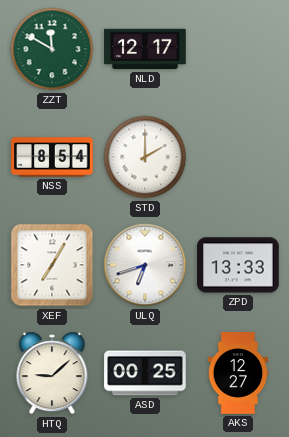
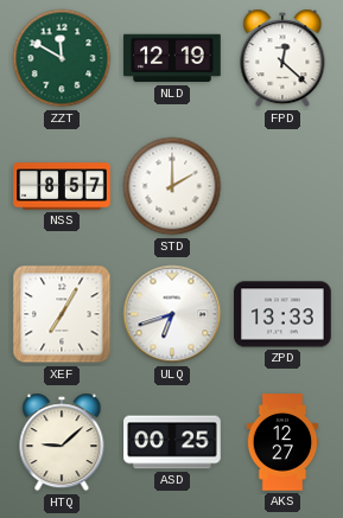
NLD: 12:17 -> 12:19 (172, 58)
FPD: none -> 12:22 (282, 58)
NSS: 8:54 -> 8:57 (62, 186)
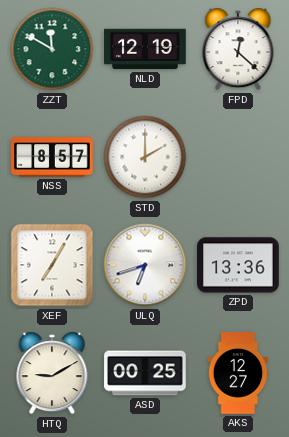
ZPD: 13:33 -> 13:36 (238, 265)
HTQ: 9:08 -> 9:10 (52, 373)
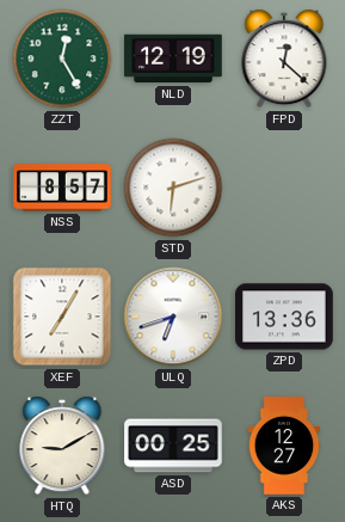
ZZT: 11:50 -> 12:25 (62, 59)
STD: 2:00 -> 6:12 (173, 188)
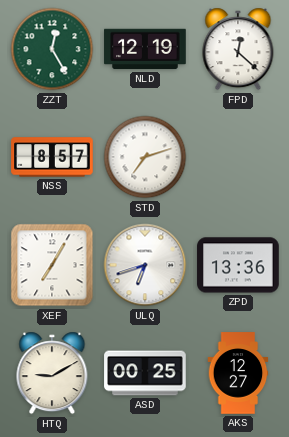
STD: 6:12 -> 7:12 (145, 157)
